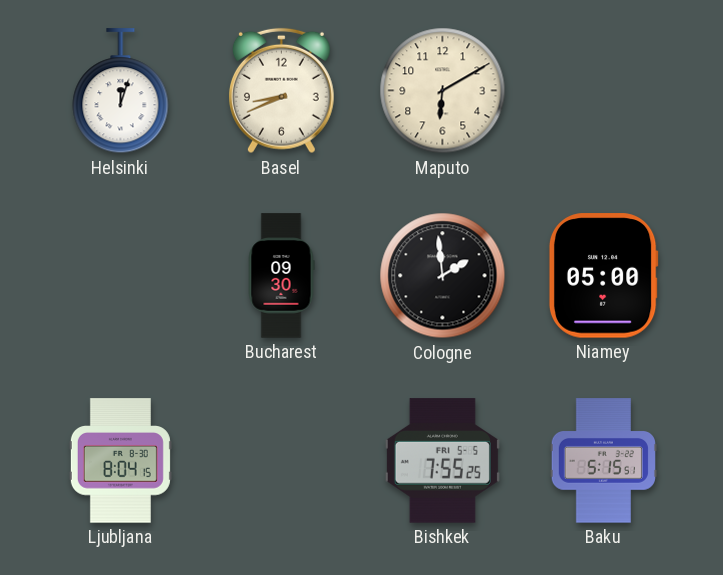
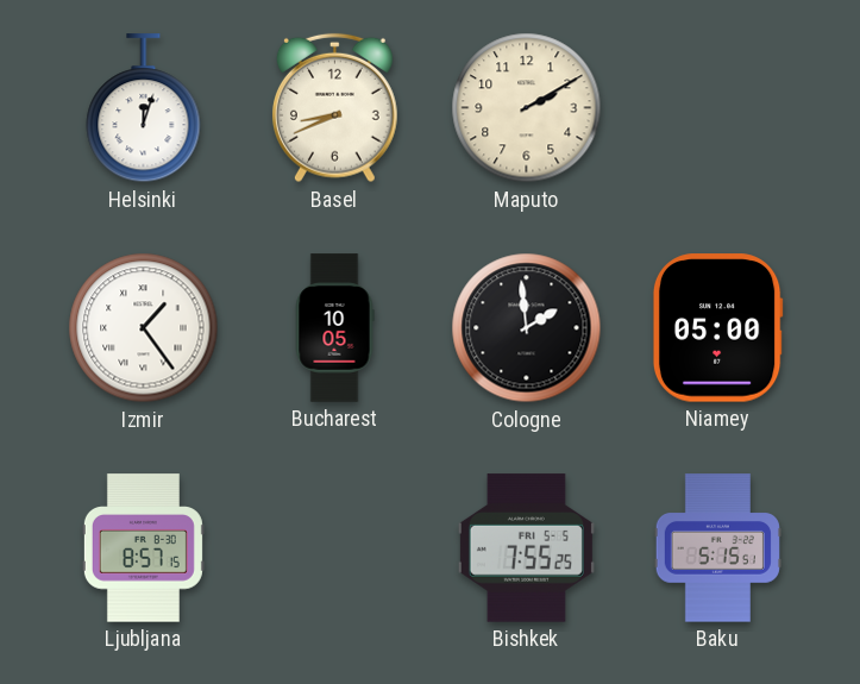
Maputo: 6:10 -> 2:10 (527, 108)
Izmir: none -> 1:24 (144, 328)
Bucharest: 09:30 -> 10:05 (334, 328)
Ljubljana: 8:04 -> 8:57 (143, 548)
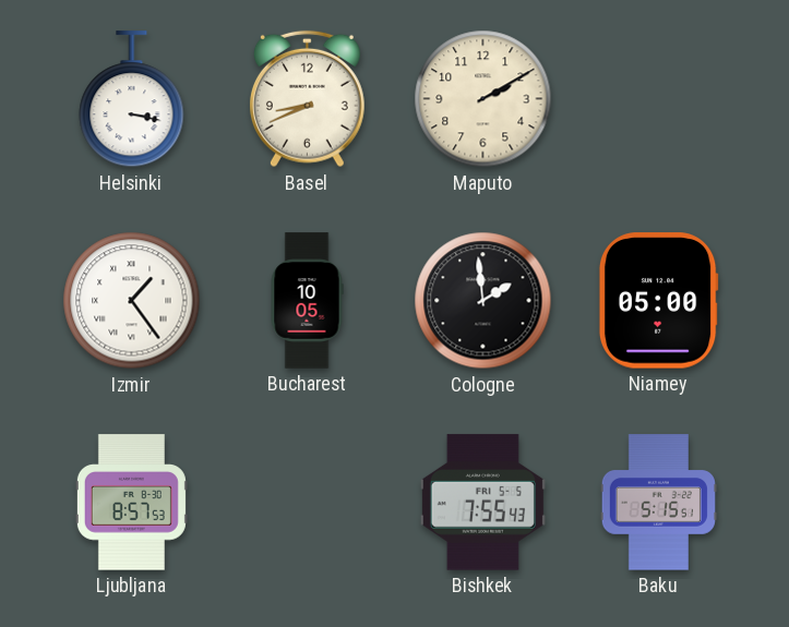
Helsinki: 12:03 -> 3:17 (132, 99)
Ljubljana: 8:57:15 -> 8:57:53 (131, 503)
Bishkek: 7:55:25 -> 7:55:43 (482, 503)
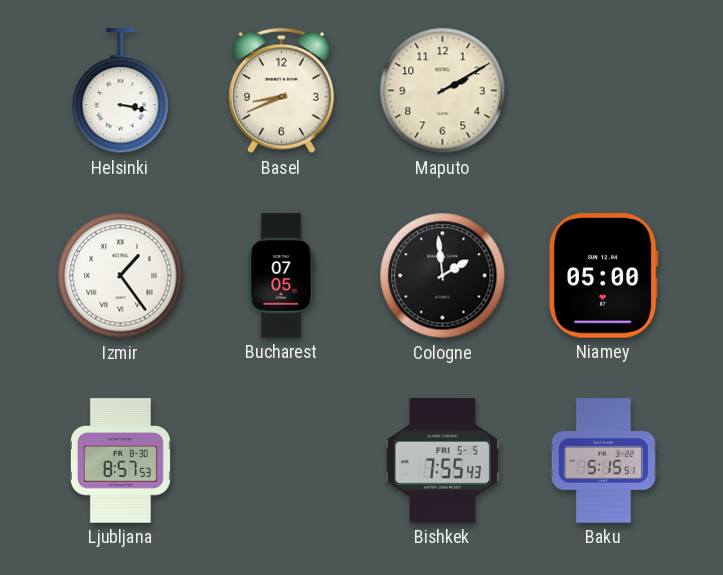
Bucharest: 10:05 -> 07:05 (281, 276)
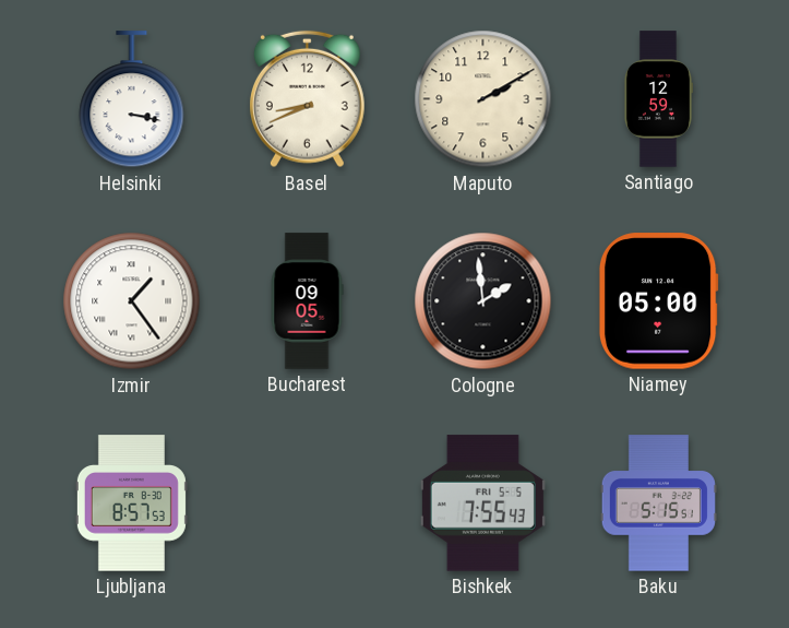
Santiago: none -> 12:59 (658, 99)
Bucharest: 07:05 -> 09:05 (307, 301)
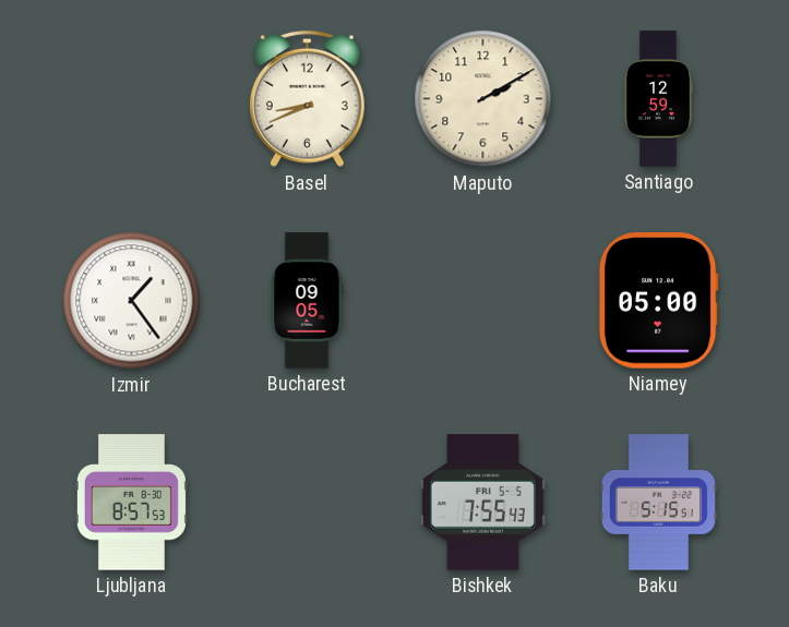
Helsinki: 3:17 -> none (132, 99)
Cologne: 1:59 -> none (483, 301)
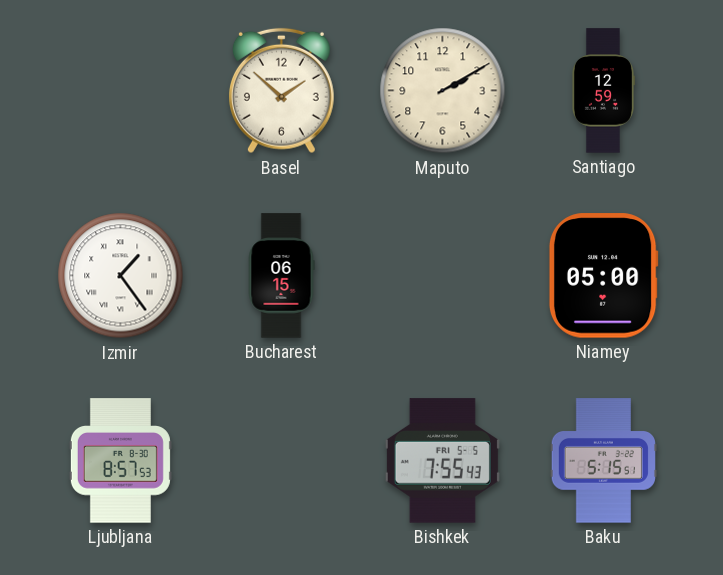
Basel: 8:41 -> 1:52 (281, 91)
Bucharest: 09:05 -> 06:15 (281, 276)
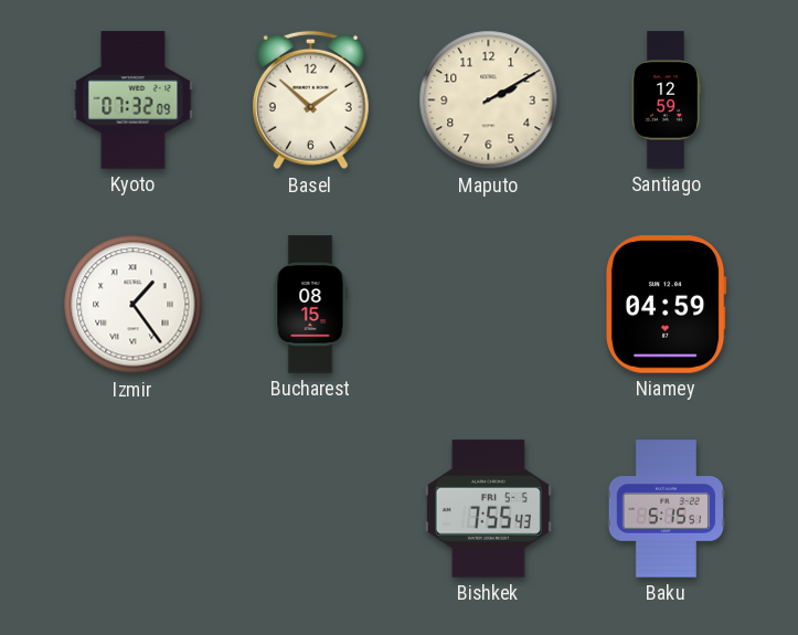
Kyoto: none -> 07:32 (134, 100)
Bucharest: 06:15 -> 08:15 (310, 305)
Niamey: 05:00 -> 04:59 (666, 305)
Ljubljana: 8:57 -> none (120, 461)
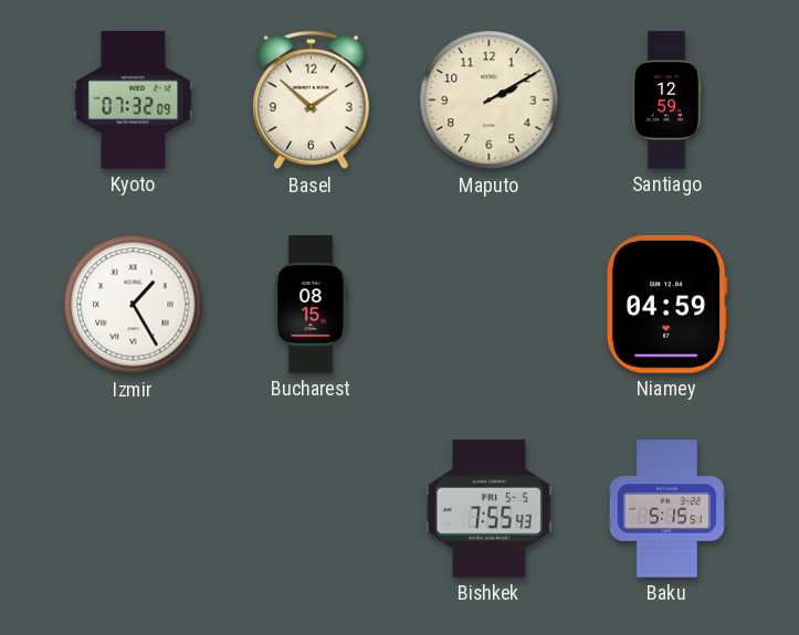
Izmir: 1:24 -> 1:25 (134, 305)
